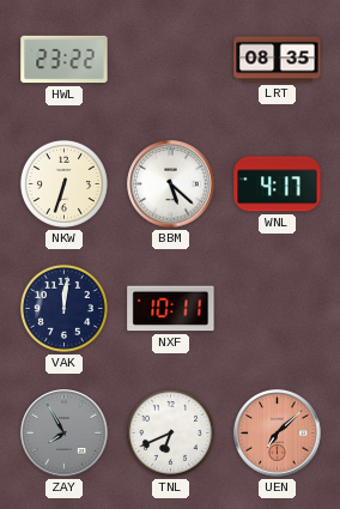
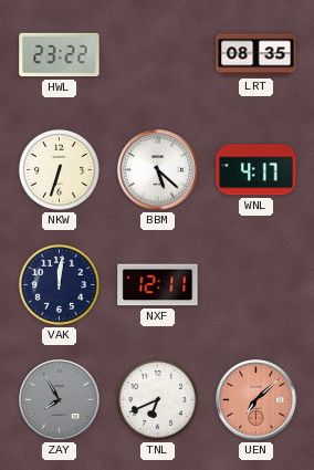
NXF: 10:11 -> 12:11 (158, 285)
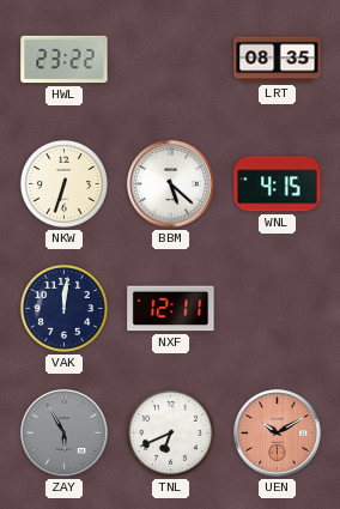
WNL: 4:17 -> 4:15 (278, 184)
ZAY: 7:55 -> 5:55 (65, 434)
UEN: 7:08 -> 10:10 (278, 434)
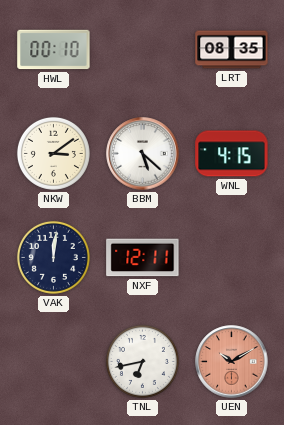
HWL: 23:22 -> 00:10 (54, 50)
NKW: 6:33 -> 3:09 (53, 153)
ZAY: 5:55 -> none (65, 434)
TNL: 6:41 -> 6:43 (142, 361)
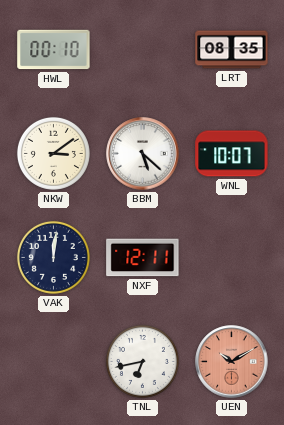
WNL: 4:15 -> 10:07 (232, 154)
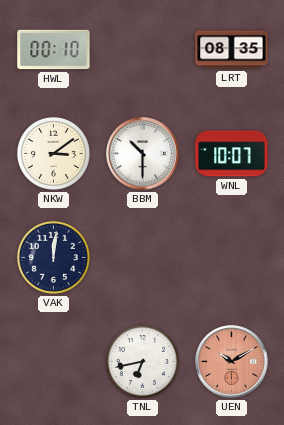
BBM: 5:22 -> 10:30 (143, 154)
NXF: 12:11 -> none (143, 258)
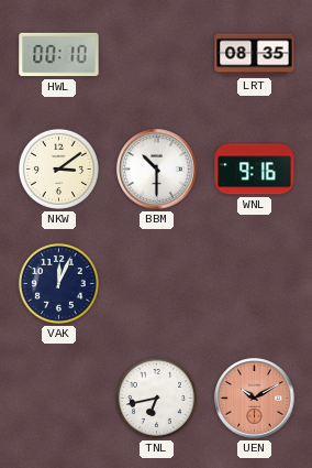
WNL: 10:07 -> 9:16 (255, 170)
VAK: 12:01 -> 12:04 (58, 283)
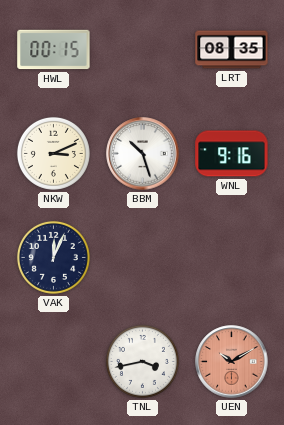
HWL: 00:10 -> 00:15 (54, 50)
NKW: 3:09 -> 3:11 (53, 153)
BBM: 10:30 -> 10:27 (143, 154)
TNL: 6:43 -> 3:43 (142, 361)
